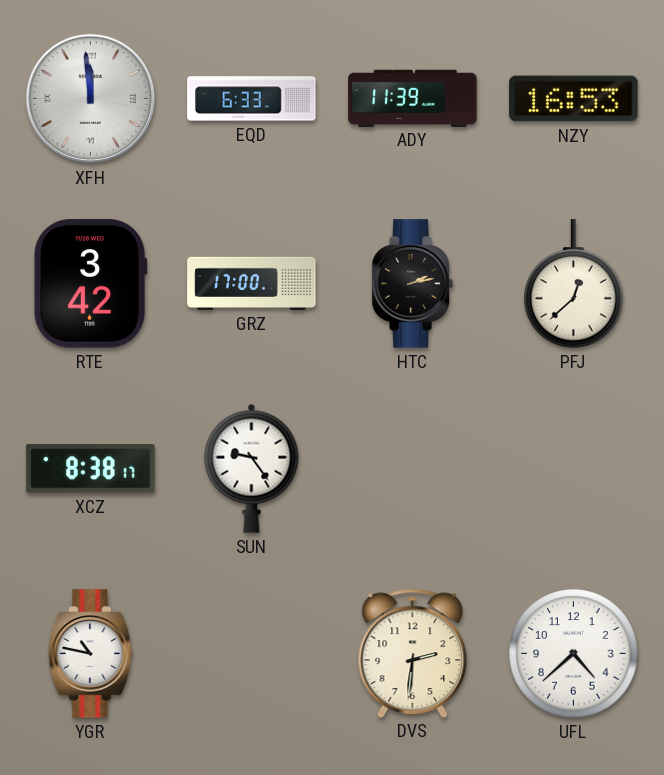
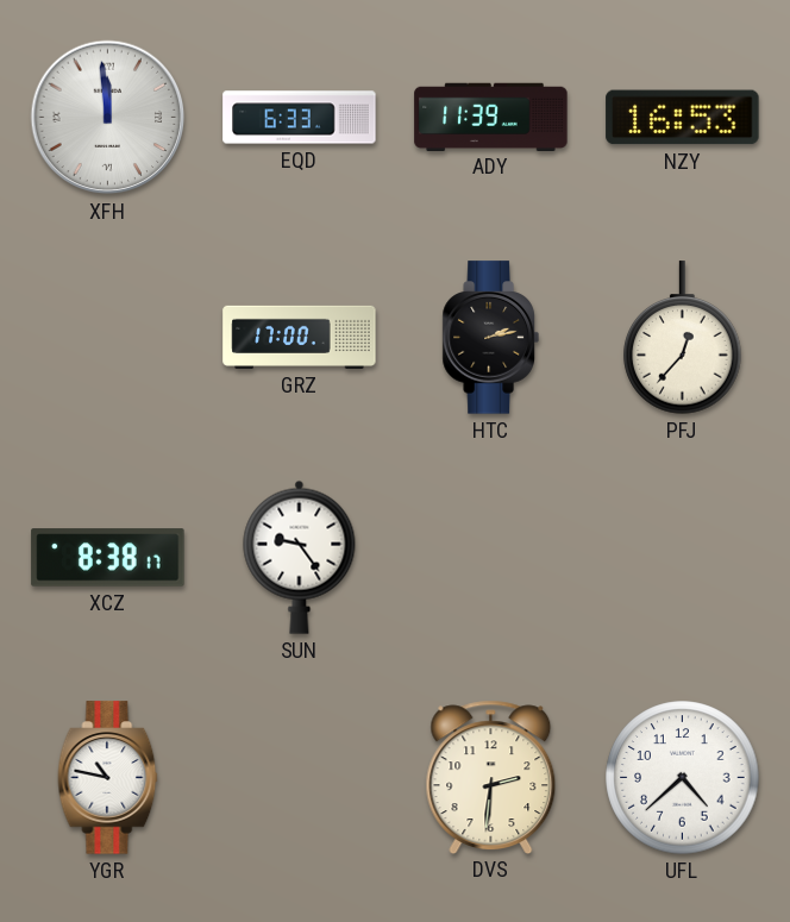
RTE: 3:42 -> none (90, 284)
PFJ: 12:38 -> 12:37 (683, 338)
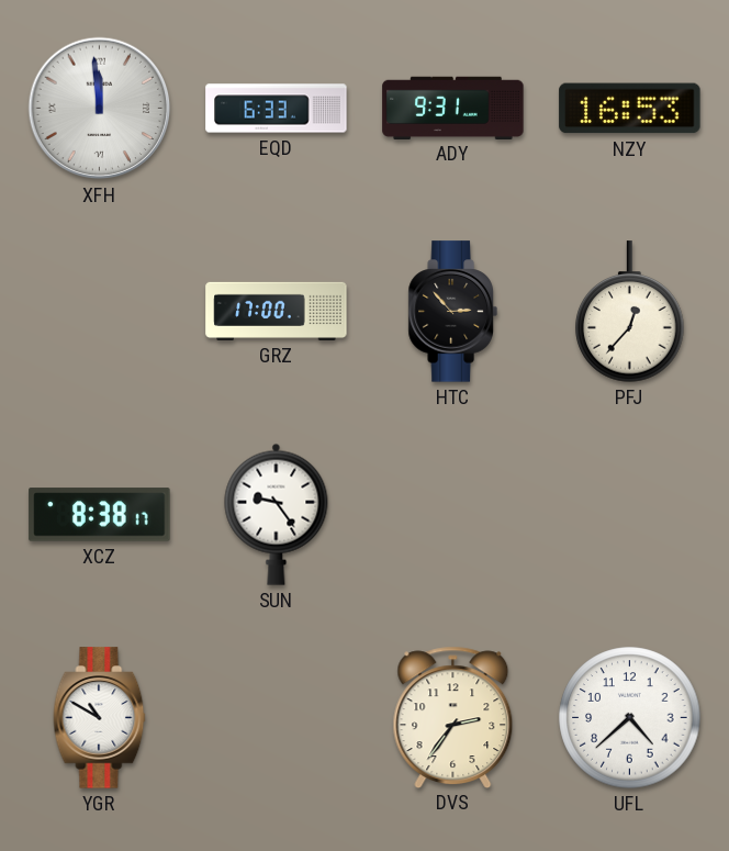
ADY: 11:39 -> 9:31 (453, 108)
HTC: 2:13 -> 2:53 (452, 312)
YGR: 10:47 -> 10:50 (100, 718)
DVS: 2:31 -> 2:36 (453, 717)
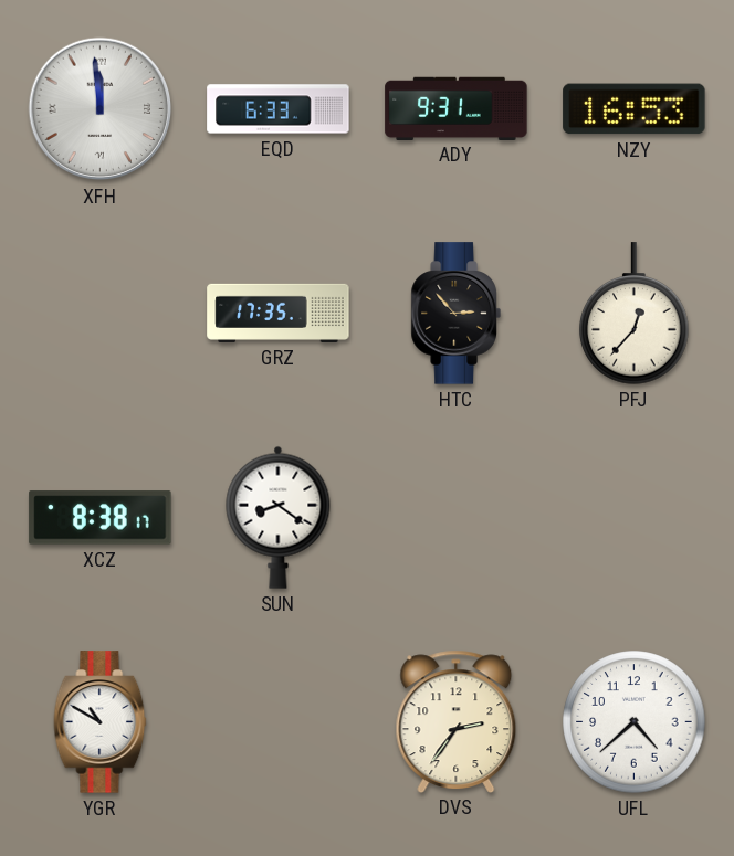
GRZ: 17:00 -> 17:35 (279, 313)
SUN: 9:24 -> 8:21 (279, 517)
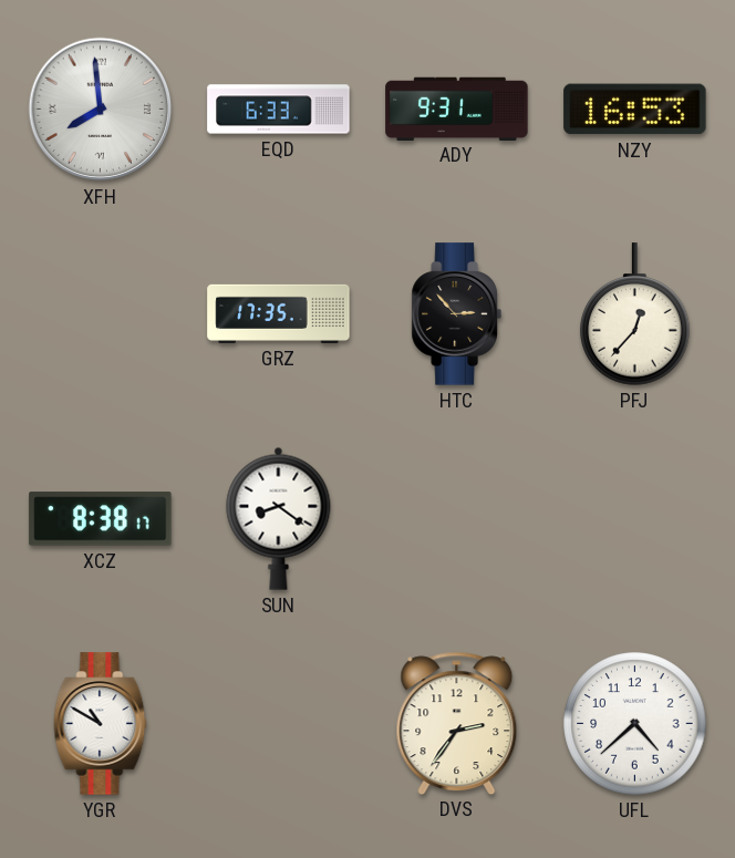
XFH: 11:59 -> 7:59 (101, 110)
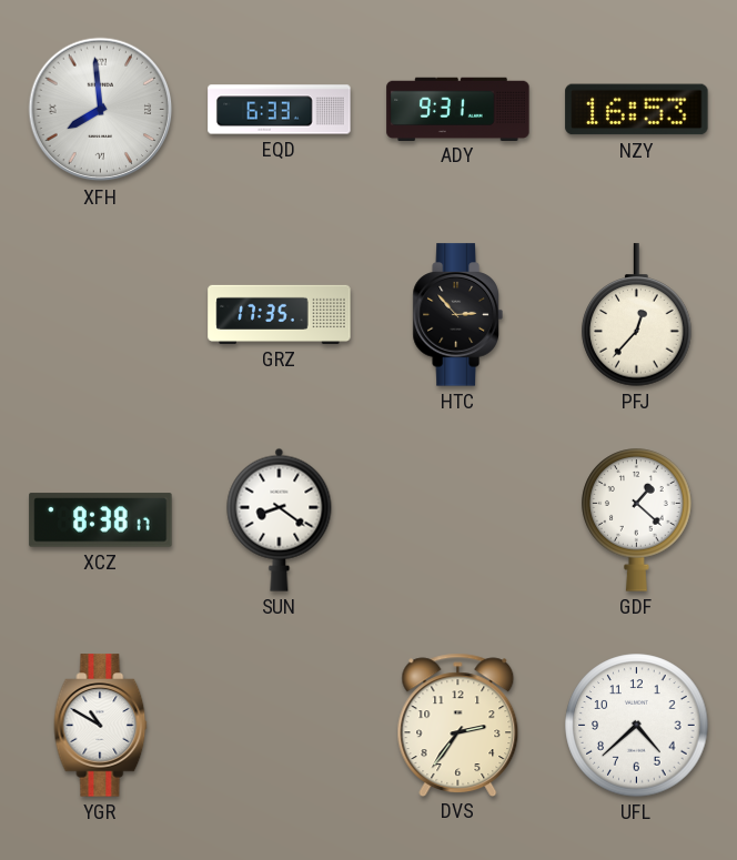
GDF: none -> 1:22 (637, 520)
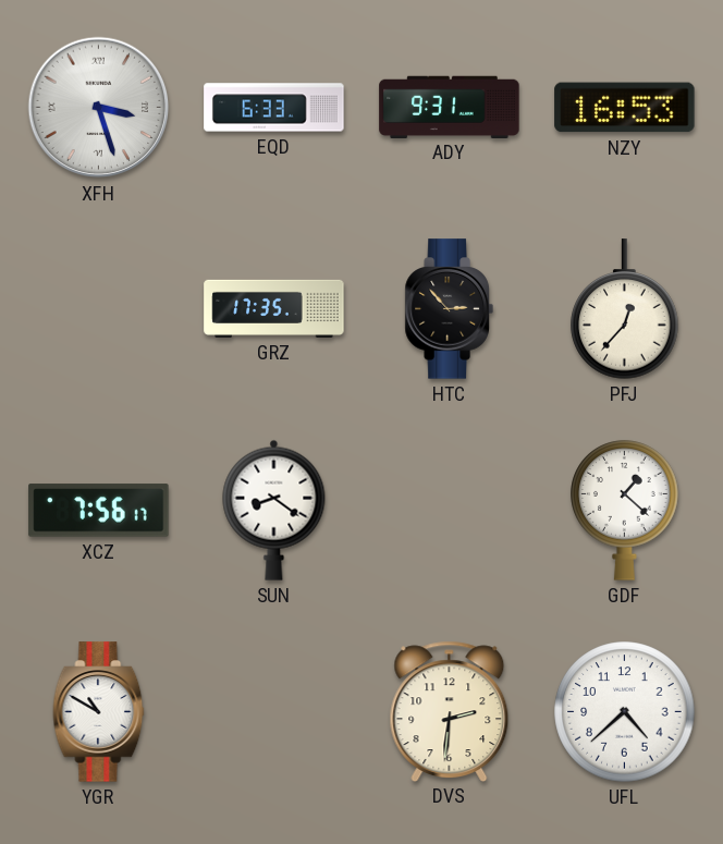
XFH: 7:59 -> 3:27 (99, 108)
XCZ: 8:38 -> 7:56 (99, 511)
DVS: 2:36 -> 2:31 (450, 711)
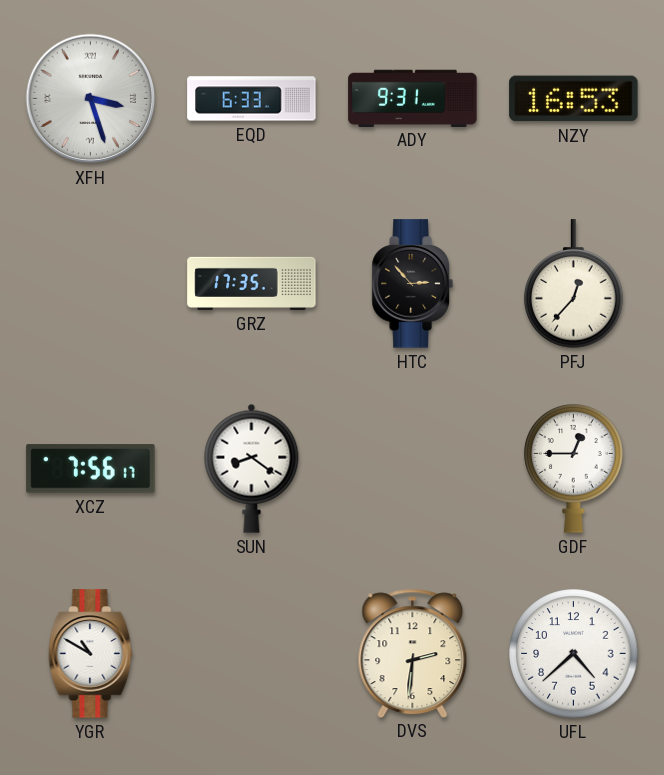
GDF: 1:22 -> 12:45 (574, 469)
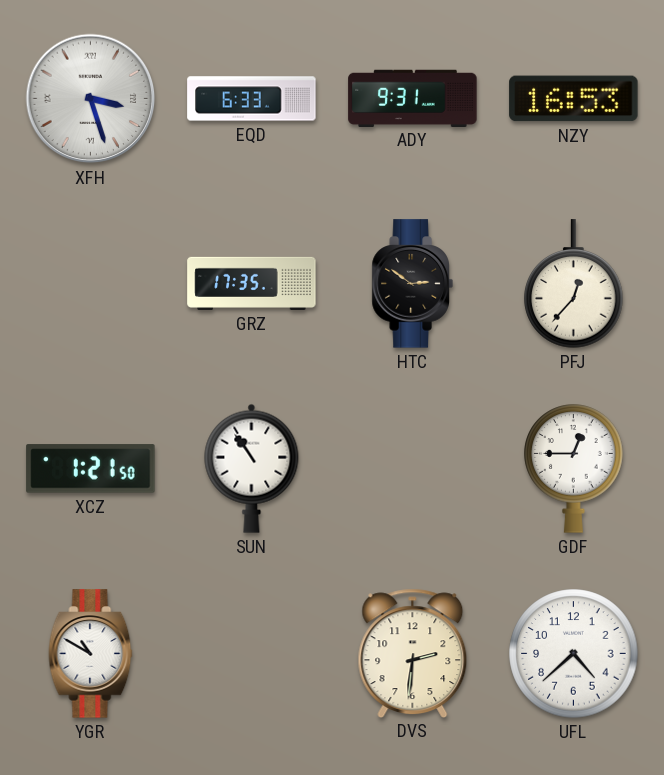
HTC: 2:53 -> 2:51 (412, 284)
XCZ: 7:56 -> 1:21 (91, 469)
SUN: 8:21 -> 10:54 (252, 468)
